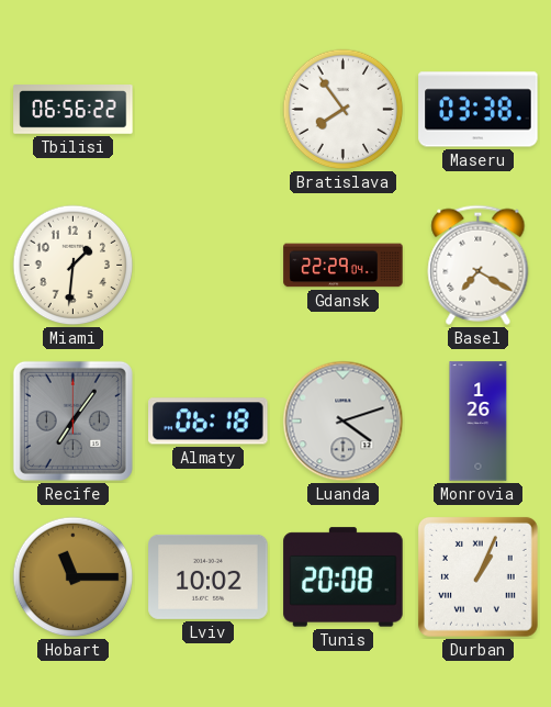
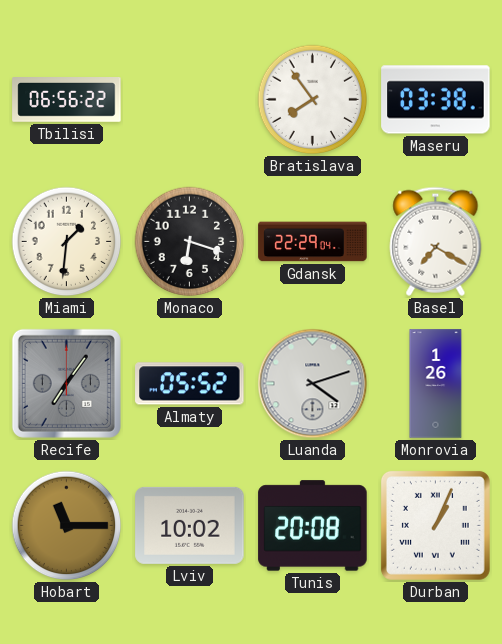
Monaco: none -> 6:18 (190, 242)
Almaty: 06:18 -> 05:52 (190, 384)
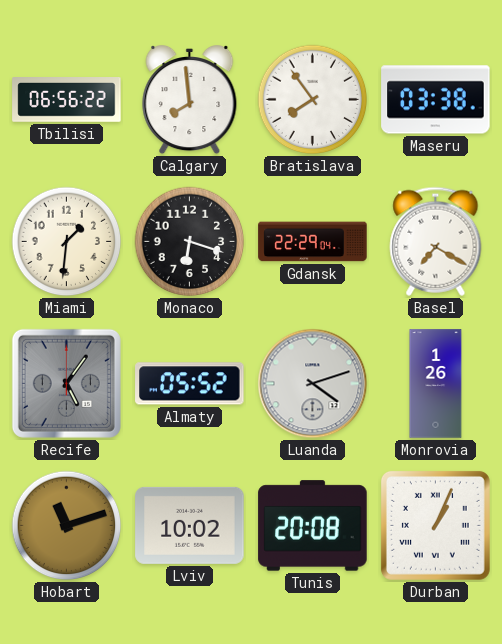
Calgary: none -> 7:59 (190, 101)
Recife: 7:06 -> 5:06 (66, 383)
Hobart: 11:15 -> 11:12 (67, 526)
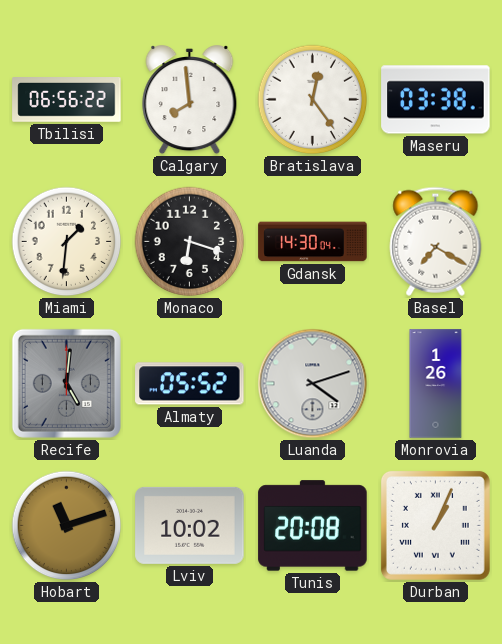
Bratislava: 7:54 -> 12:24 (313, 100)
Gdansk: 22:29 -> 14:30 (313, 242)
Recife: 5:06 -> 5:01 (66, 383)
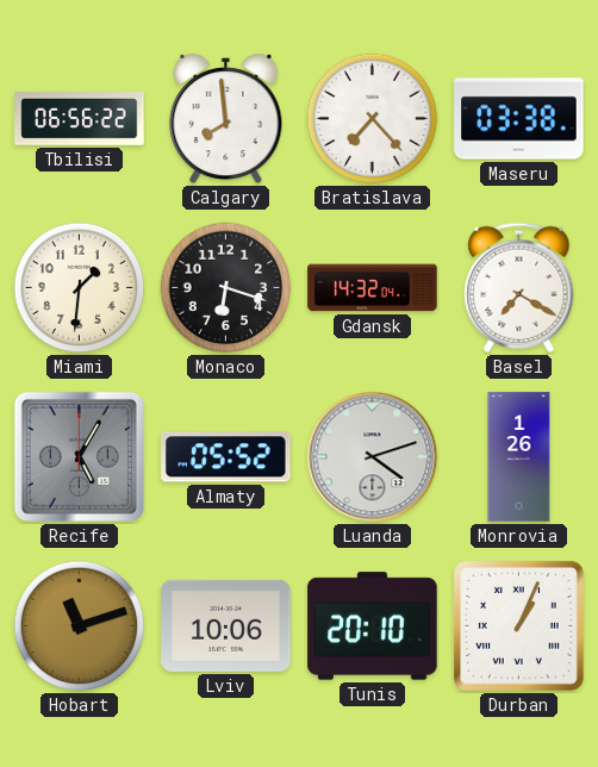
Bratislava: 12:24 -> 7:23 (373, 119)
Gdansk: 14:30 -> 14:32 (373, 288)
Recife: 5:01 -> 5:05 (79, 456)
Lviv: 10:02 -> 10:06 (226, 625)
Tunis: 20:08 -> 20:10 (373, 626)
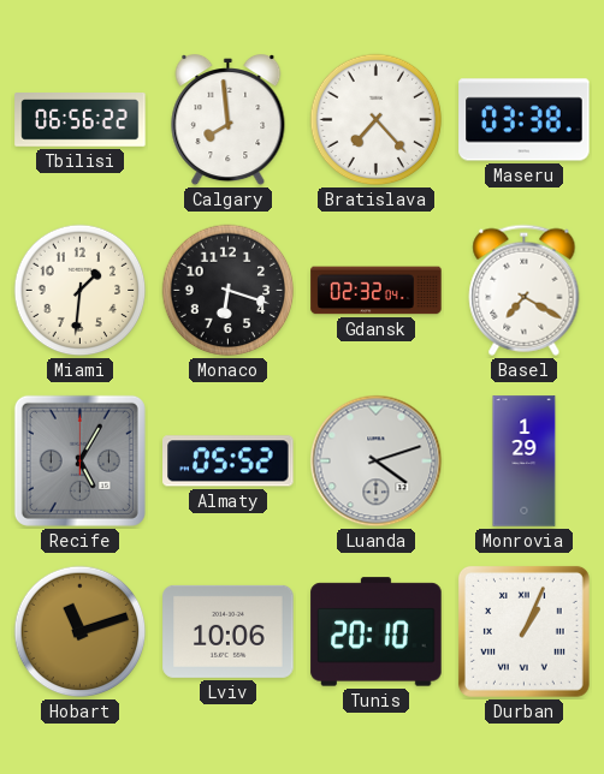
Gdansk: 14:32 -> 02:32 (377, 291)
Monrovia: 1:26 -> 1:29 (525, 462)
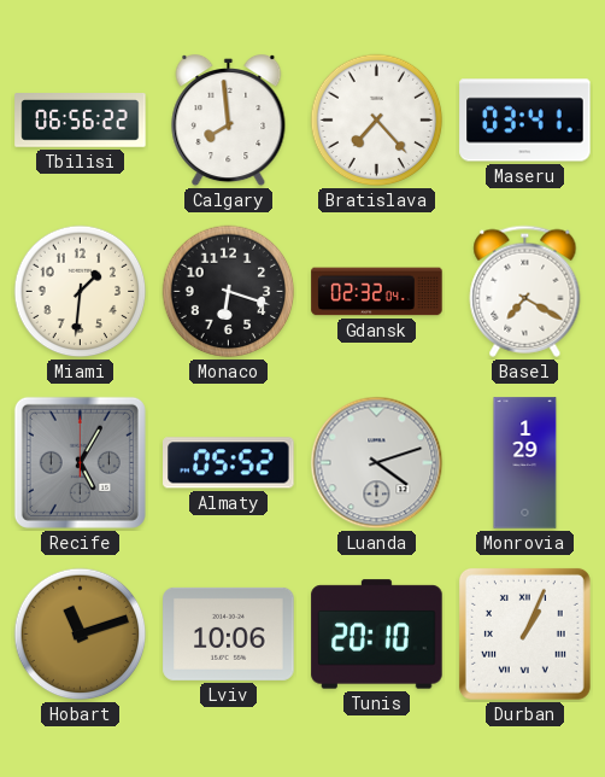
Maseru: 03:38 -> 03:41 (525, 121)
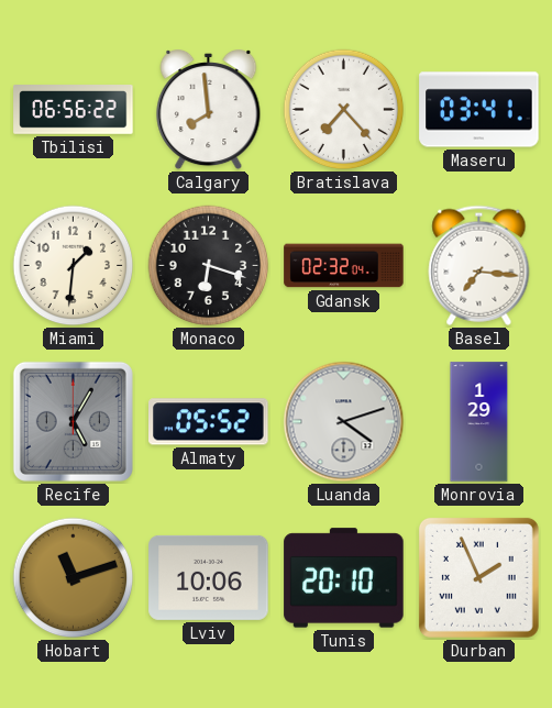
Basel: 7:20 -> 7:16 (479, 265)
Durban: 1:04 -> 1:56 (478, 577)
